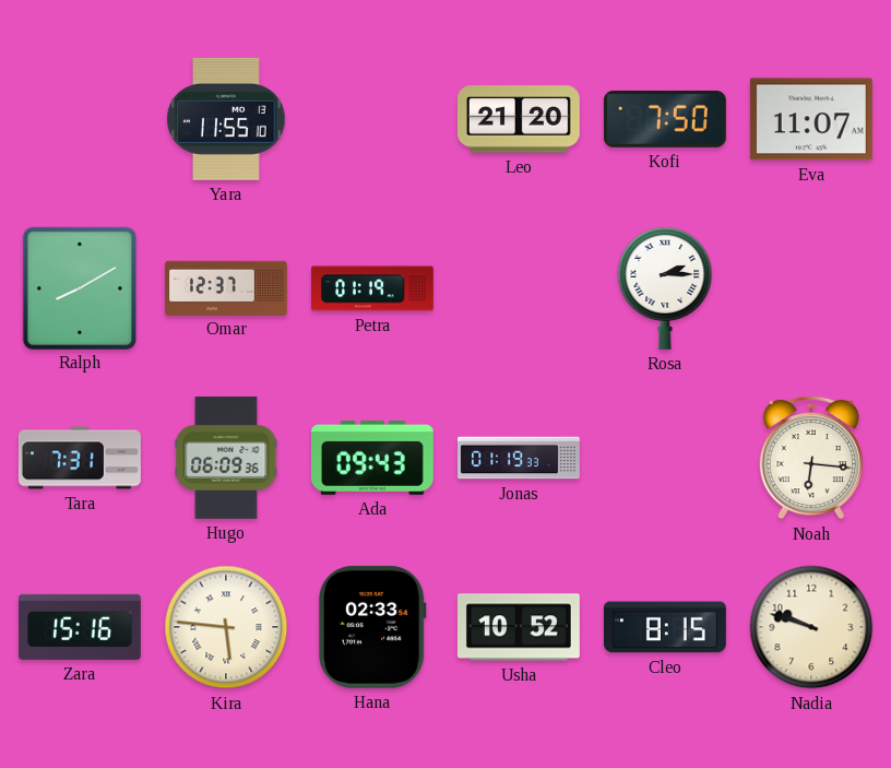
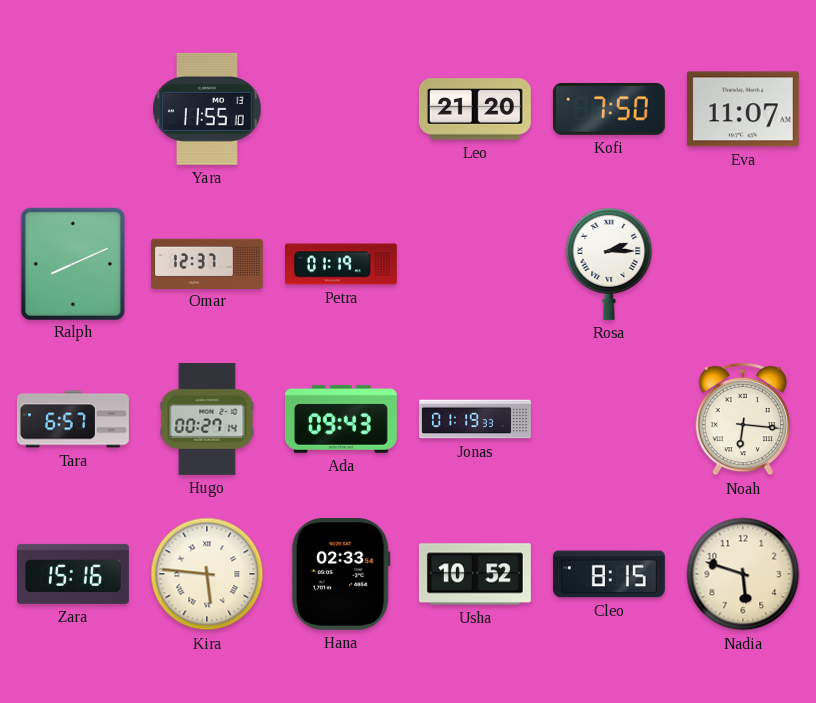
Ralph: 8:10 -> 8:11 (72, 263)
Tara: 7:31 -> 6:57 (73, 419)
Hugo: 06:09 -> 00:27 (207, 419)
Nadia: 9:48 -> 5:48 (743, 574)
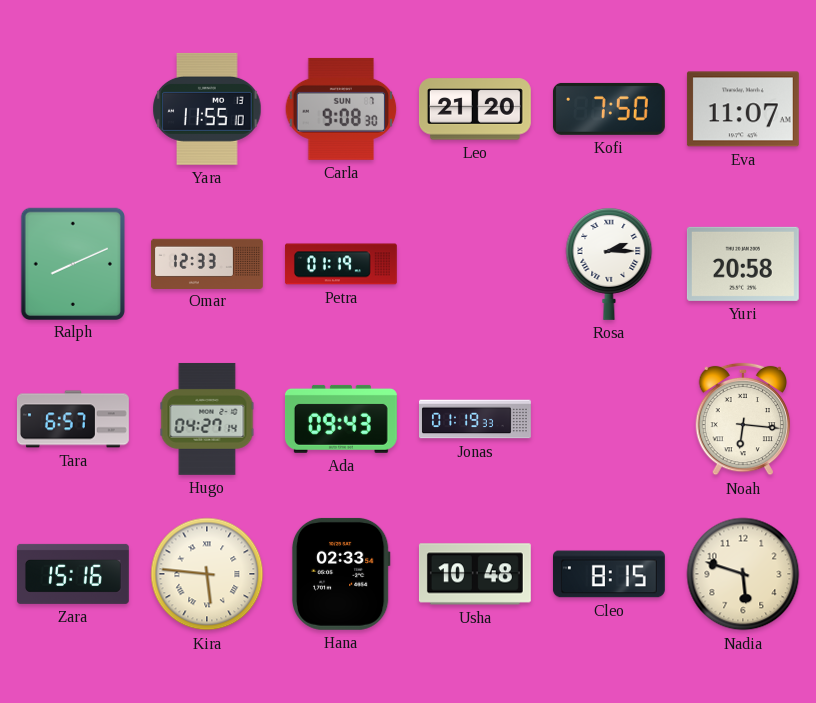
Carla: none -> 9:08 (341, 109)
Omar: 12:37 -> 12:33 (207, 263)
Yuri: none -> 20:58 (743, 264)
Hugo: 00:27 -> 04:27 (207, 419)
Usha: 10:52 -> 10:48 (475, 574)
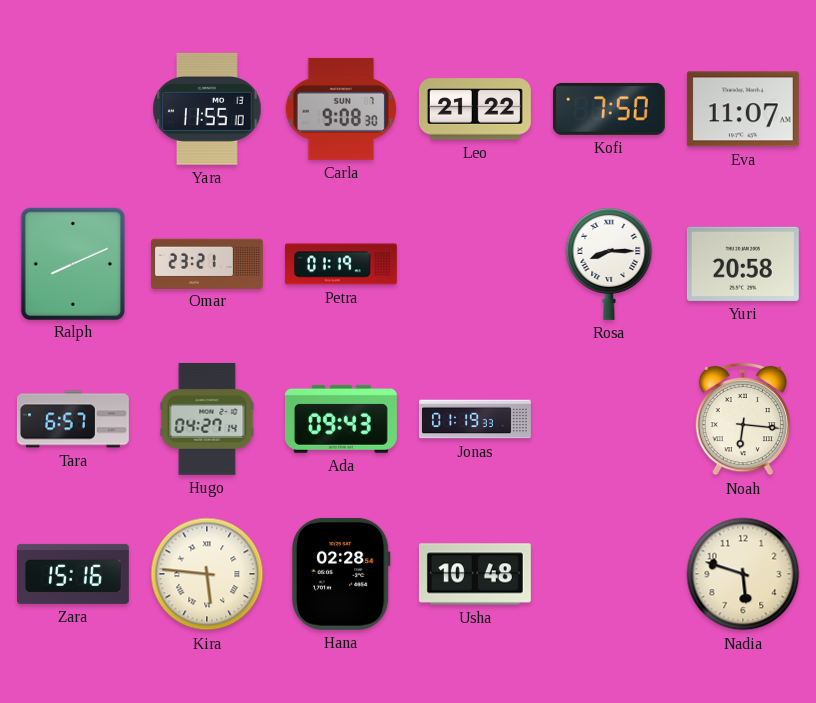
Leo: 21:20 -> 21:22 (475, 109)
Omar: 12:33 -> 23:21 (207, 263)
Rosa: 2:15 -> 8:15 (609, 264)
Hana: 02:33 -> 02:28 (341, 574)
Cleo: 8:15 -> none (609, 574)
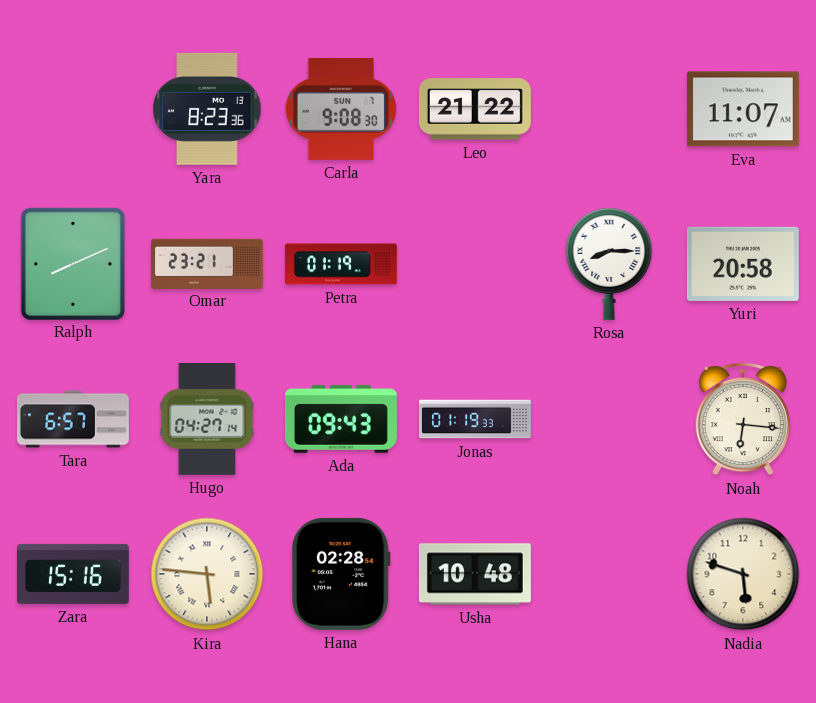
Yara: 11:55 -> 8:23 (207, 109)
Kofi: 7:50 -> none (609, 109)
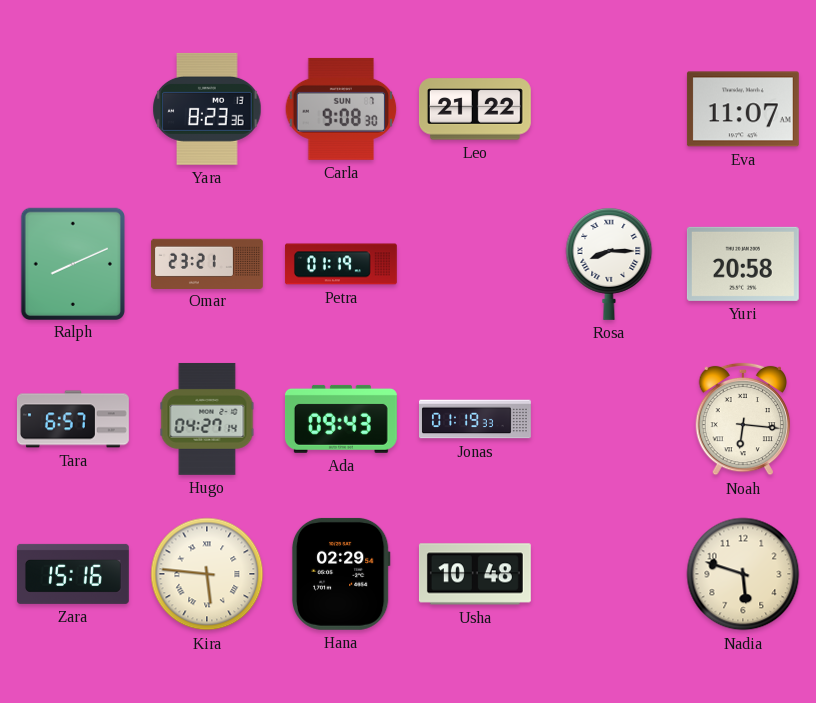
Hana: 02:28 -> 02:29 (341, 574)
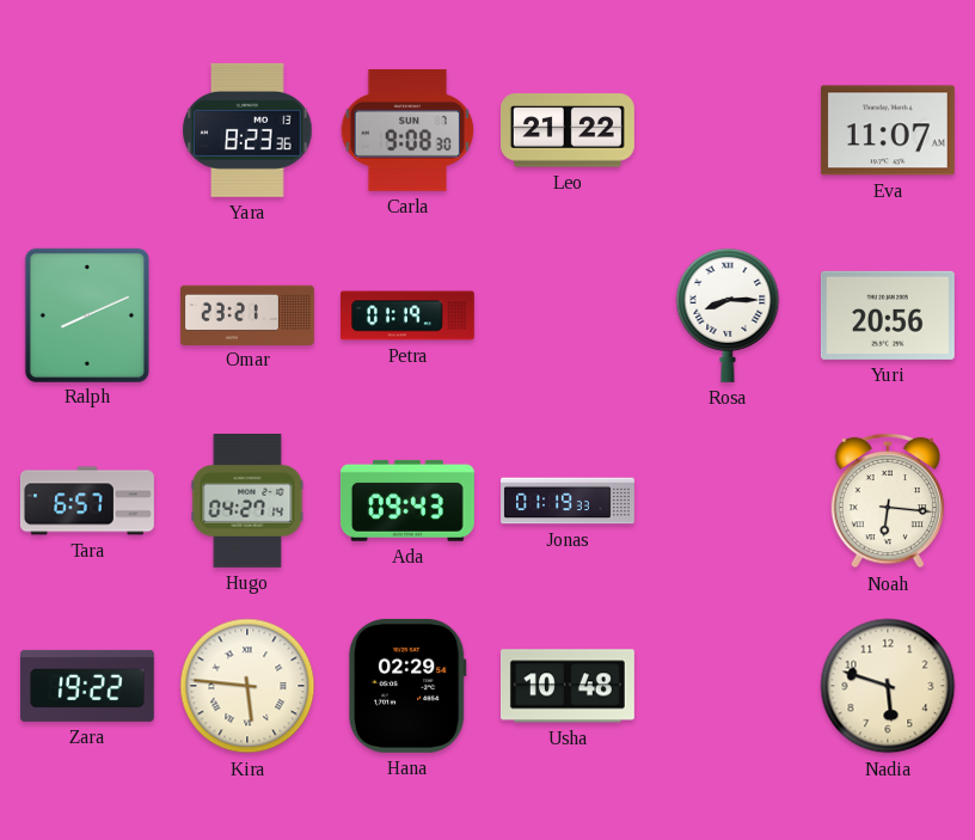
Yuri: 20:58 -> 20:56 (888, 315)
Zara: 15:16 -> 19:22 (87, 686)
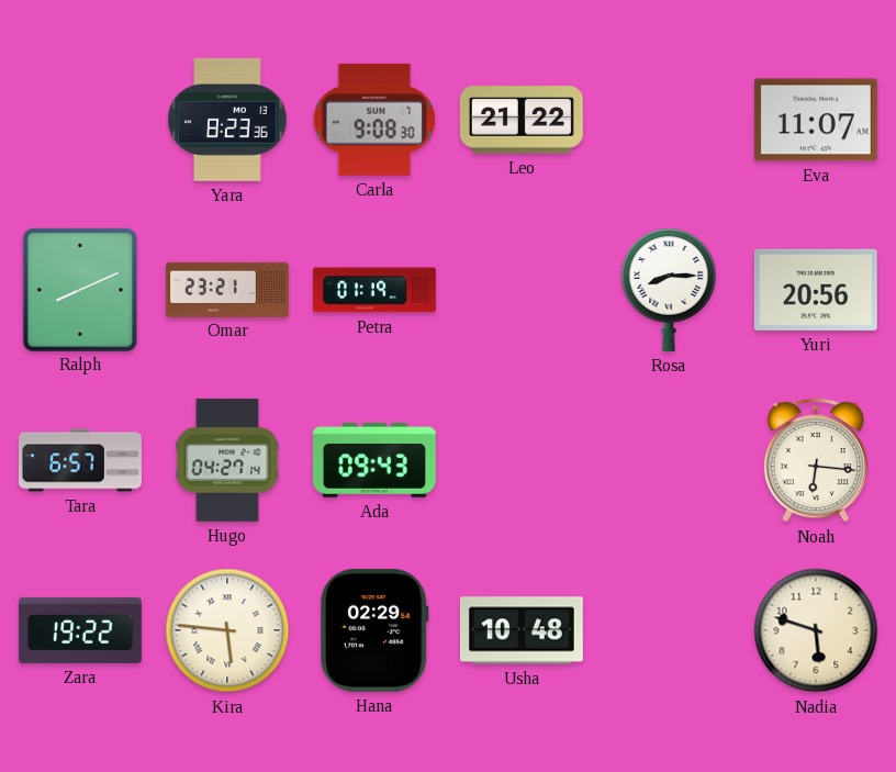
Jonas: 01:19 -> none (569, 501)
